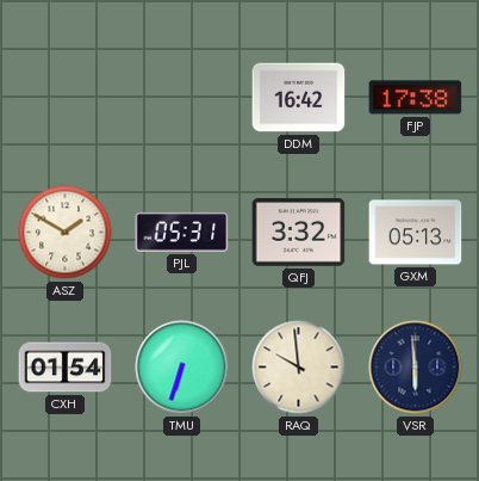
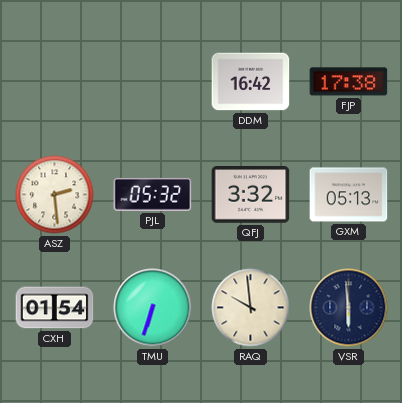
ASZ: 1:50 -> 2:29 (55, 195)
PJL: 05:31 -> 05:32 (153, 194)
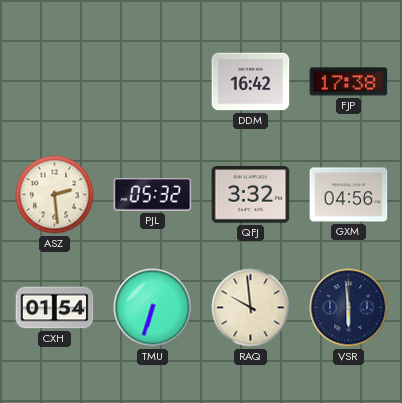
GXM: 05:13 -> 04:56 (349, 195)
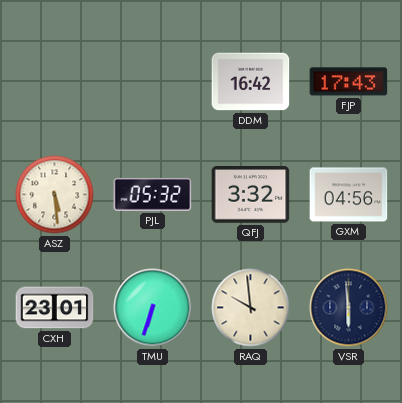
FJP: 17:38 -> 17:43 (349, 82)
ASZ: 2:29 -> 5:29 (55, 195)
CXH: 01:54 -> 23:01 (55, 308)
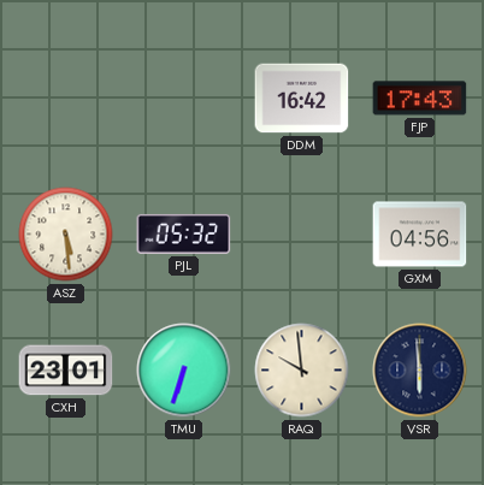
QFJ: 3:32 -> none (251, 195)
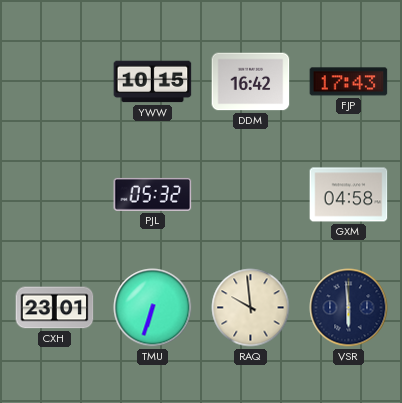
YWW: none -> 10:15 (153, 82)
ASZ: 5:29 -> none (66, 235)
GXM: 04:56 -> 04:58 (349, 195)
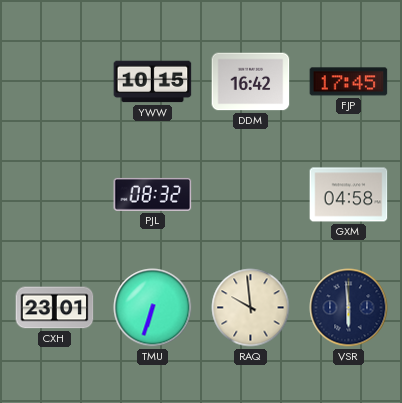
FJP: 17:43 -> 17:45 (349, 82)
PJL: 05:32 -> 08:32 (153, 194)
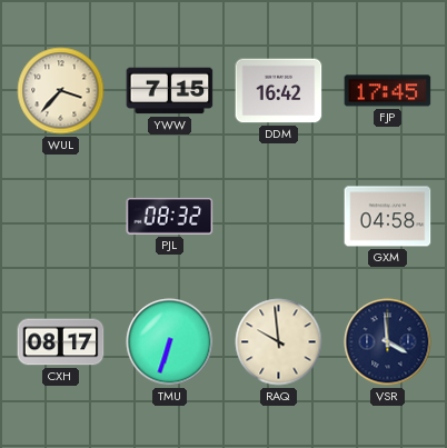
WUL: none -> 3:37 (61, 91)
YWW: 10:15 -> 7:15 (170, 91)
CXH: 23:01 -> 08:17 (61, 342)
VSR: 5:59 -> 3:59 (388, 342)
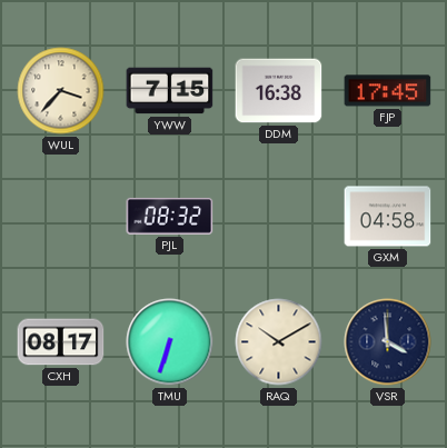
DDM: 16:42 -> 16:38 (279, 91)
RAQ: 9:59 -> 10:10 (279, 342)
